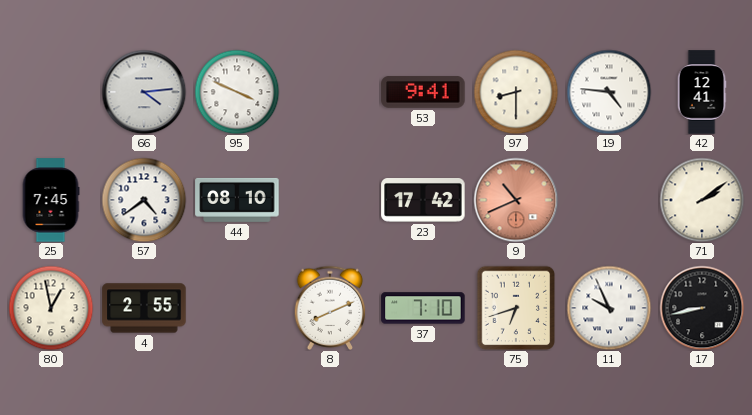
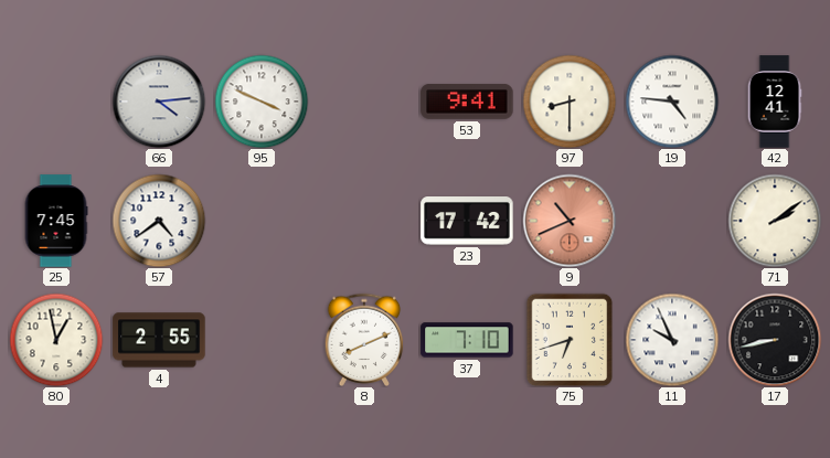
44: 08:10 -> none (237, 200)
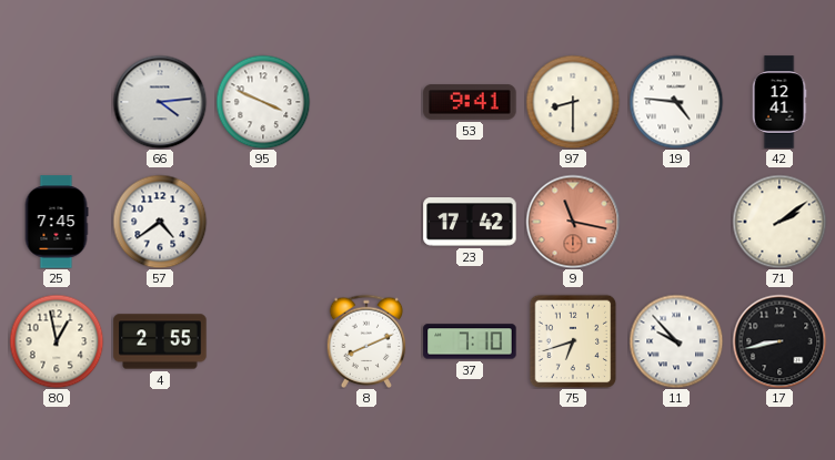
9: 10:41 -> 11:17 (573, 222)
11: 9:56 -> 9:53 (676, 341)
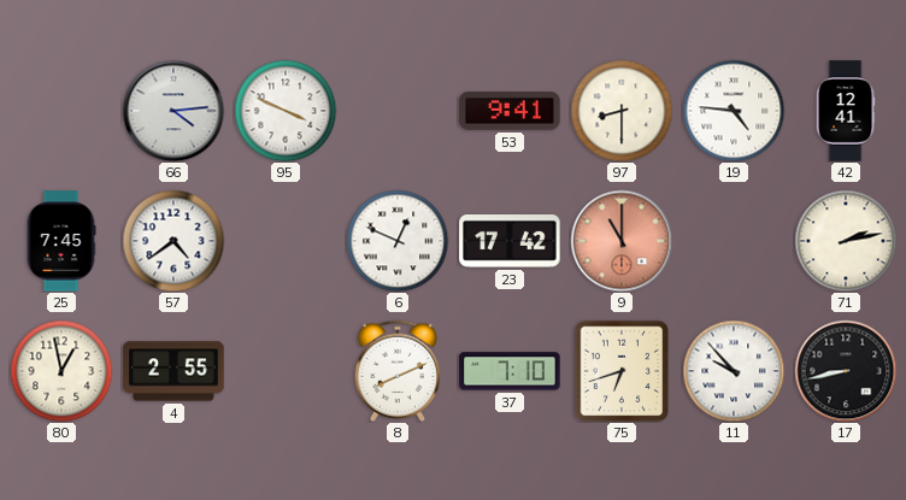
6: none -> 12:49 (398, 241)
9: 11:17 -> 11:00 (622, 241)
71: 2:09 -> 2:13 (846, 241)
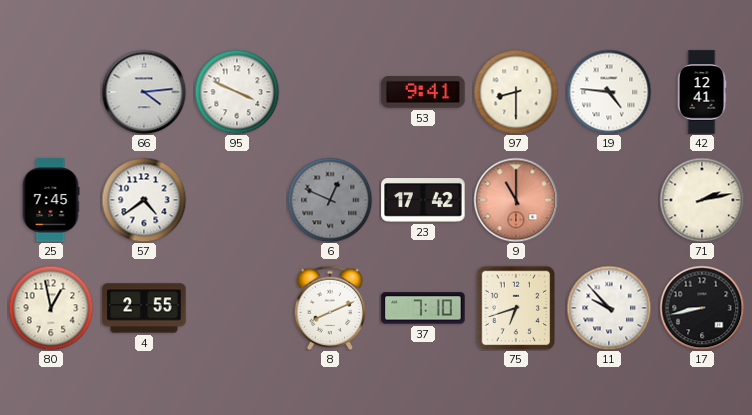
6 dial: white -> grey (330, 200)
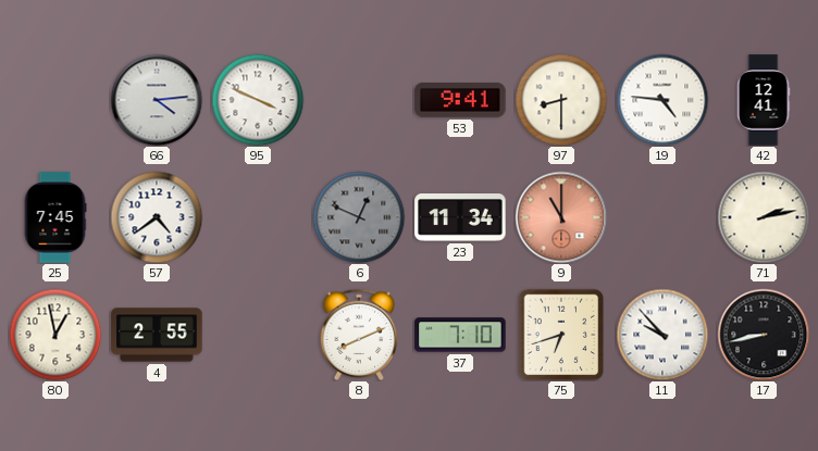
23: 17:42 -> 11:34 (460, 218)
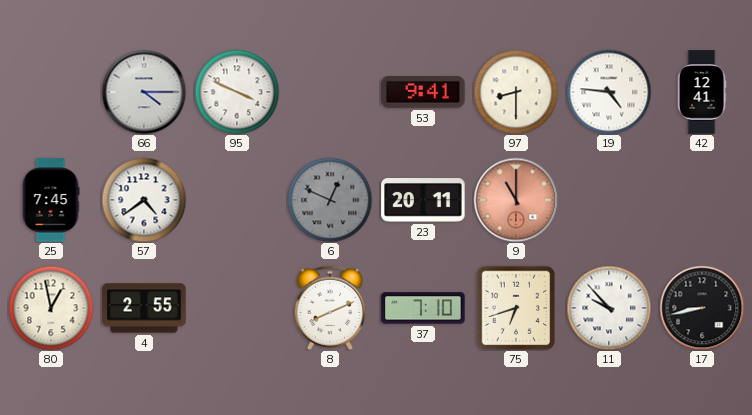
66: 4:14 -> 4:15 (144, 92)
23: 11:34 -> 20:11 (423, 201)
71: 2:13 -> none (764, 217)
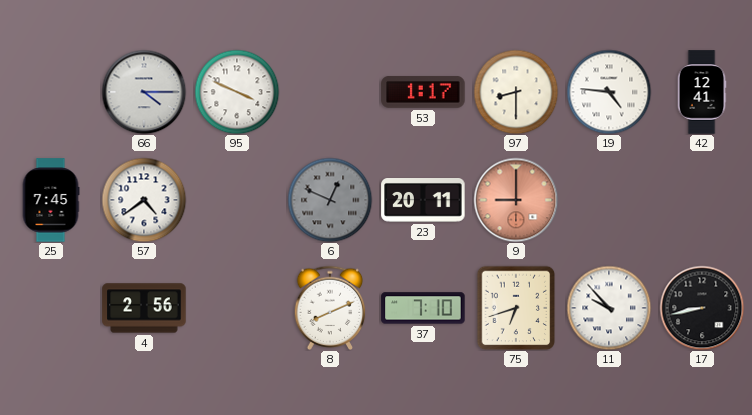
53: 9:41 -> 1:17 (423, 93)
9: 11:00 -> 9:00 (516, 200)
80: 12:58 -> none (51, 308)
4: 2:55 -> 2:56 (144, 308)
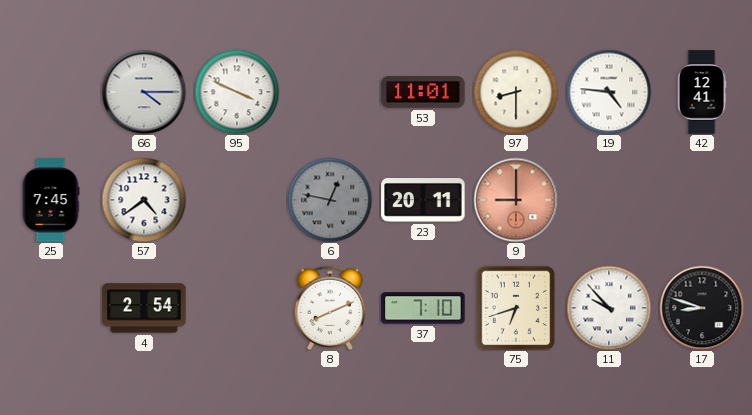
53: 1:17 -> 11:01 (423, 93)
6: 12:49 -> 12:47 (330, 200)
4: 2:56 -> 2:54 (144, 308)
17: 8:43 -> 8:48 (702, 308)
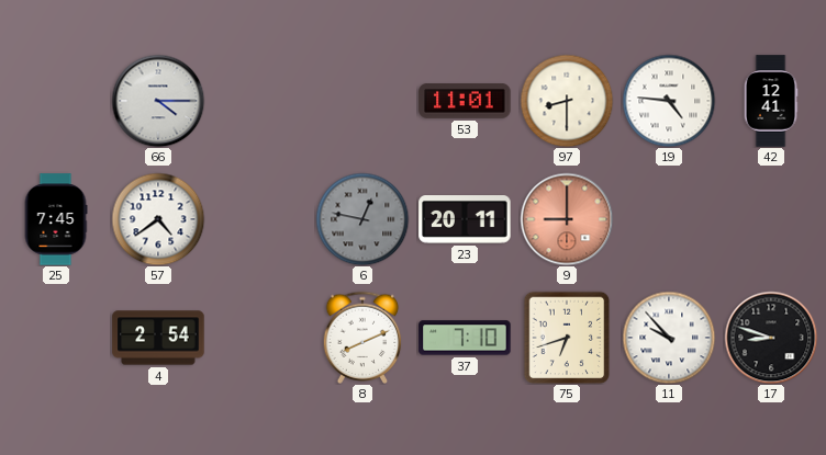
95: 3:49 -> none (237, 92)
